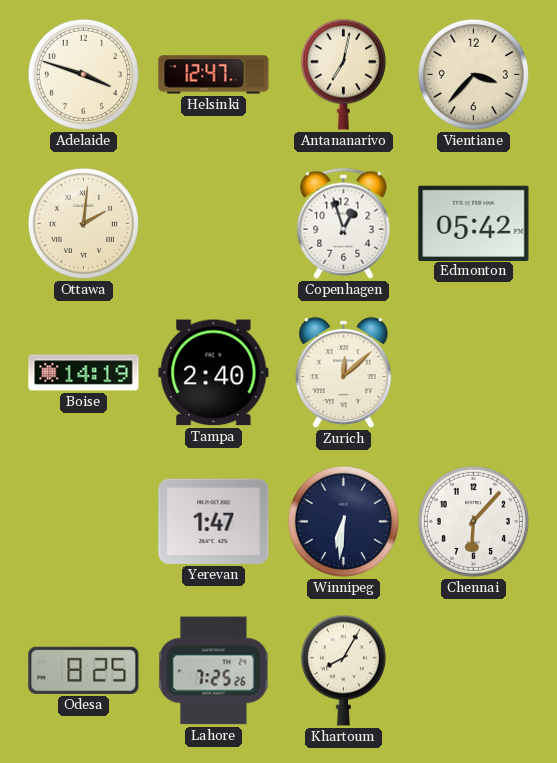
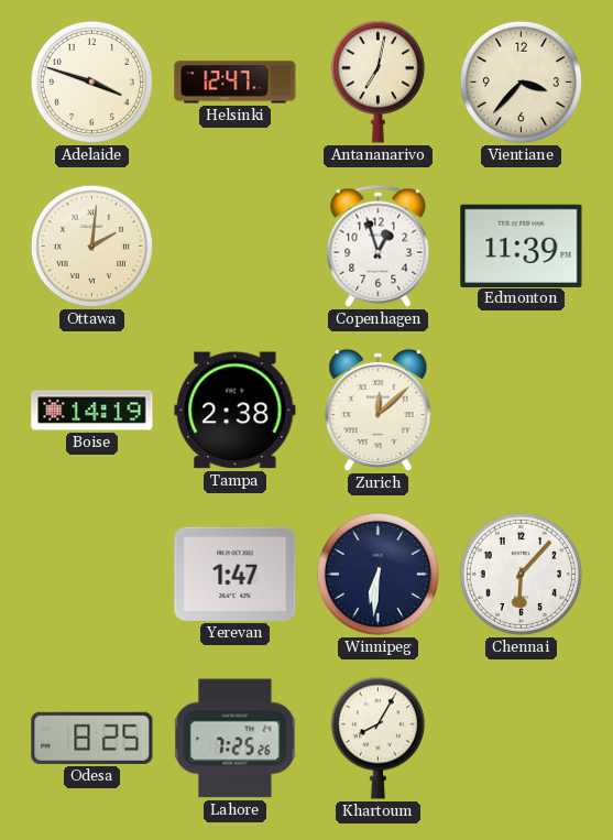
Edmonton: 05:42 -> 11:39 (522, 246)
Tampa: 2:40 -> 2:38 (236, 411)
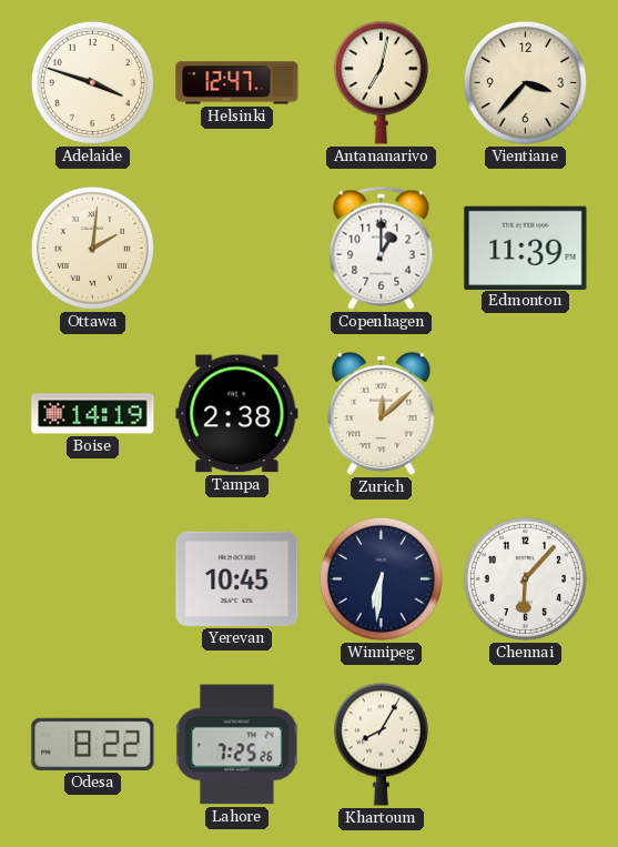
Copenhagen: 12:57 -> 1:00 (382, 248)
Yerevan: 1:47 -> 10:45 (237, 578)
Odesa: 8:25 -> 8:22 (93, 744)
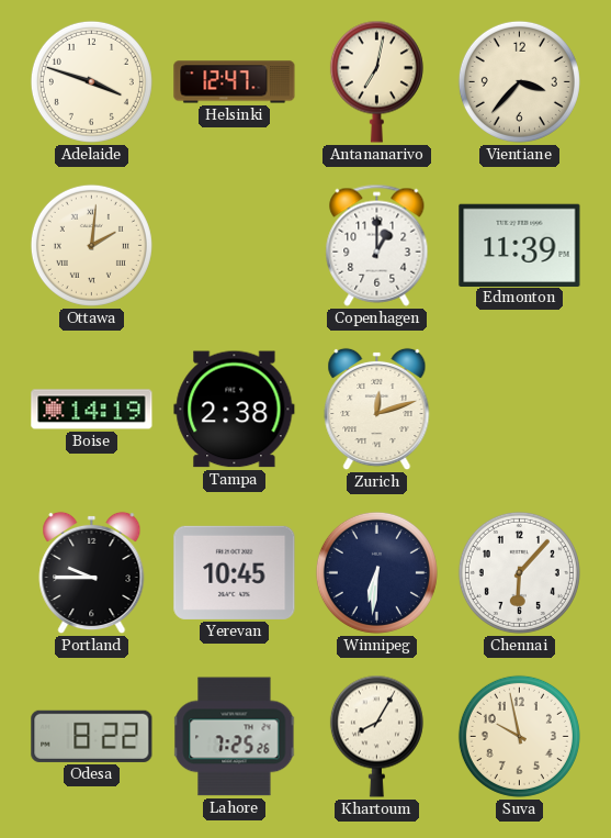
Zurich: 12:08 -> 12:12 (377, 410)
Portland: none -> 9:45 (92, 573)
Suva: none -> 9:58 (519, 736)
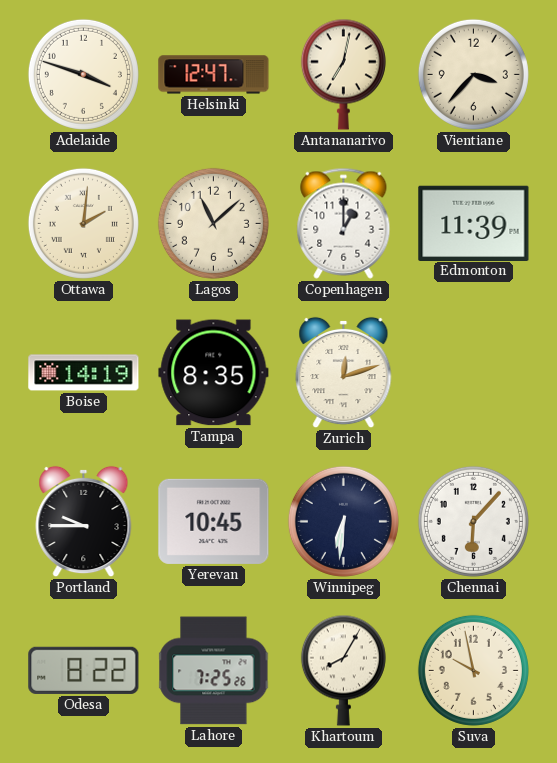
Lagos: none -> 11:08 (213, 223)
Tampa: 2:38 -> 8:35 (214, 373)
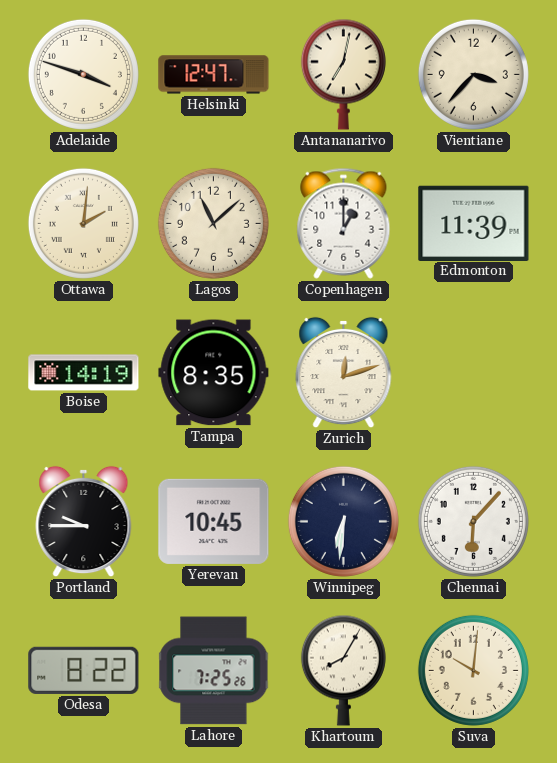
Suva: 9:58 -> 10:01 (473, 670)
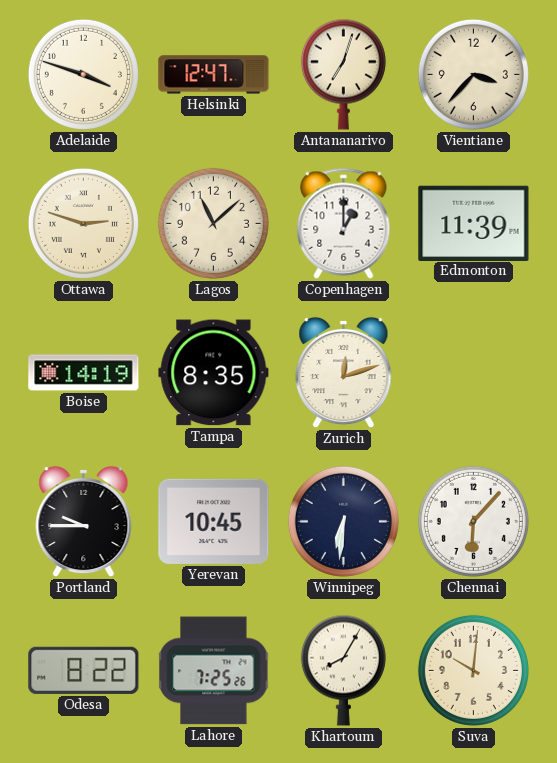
Antananarivo: 7:02 -> 7:03 (343, 74)
Ottawa: 2:01 -> 2:48 (83, 223)
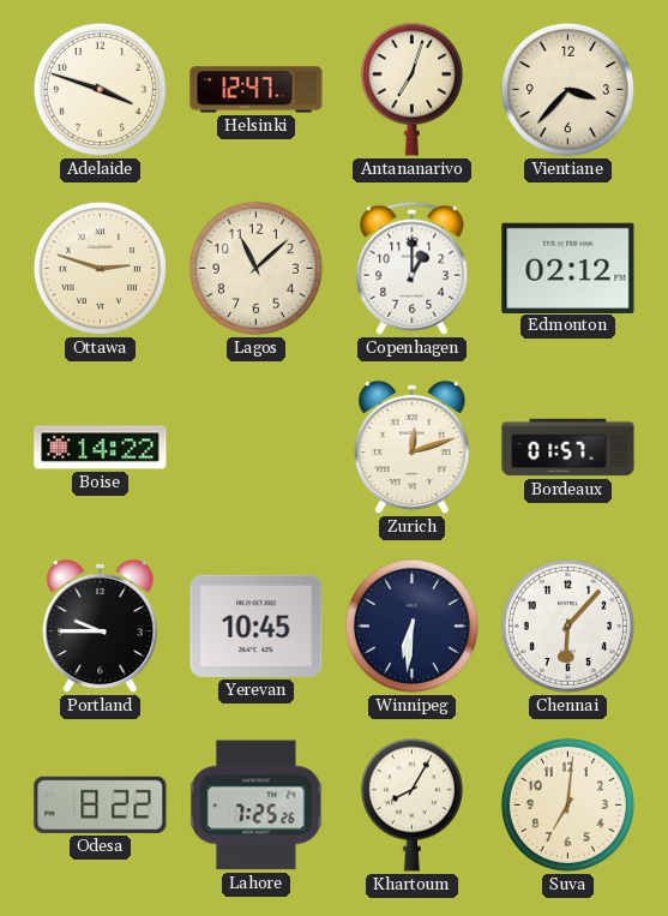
Edmonton: 11:39 -> 02:12 (568, 268)
Boise: 14:19 -> 14:22 (101, 448)
Tampa: 8:35 -> none (214, 373)
Bordeaux: none -> 01:57 (568, 448)
Suva: 10:01 -> 7:01 (567, 804)
